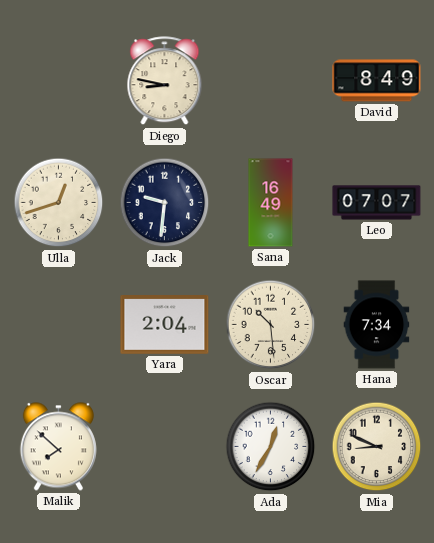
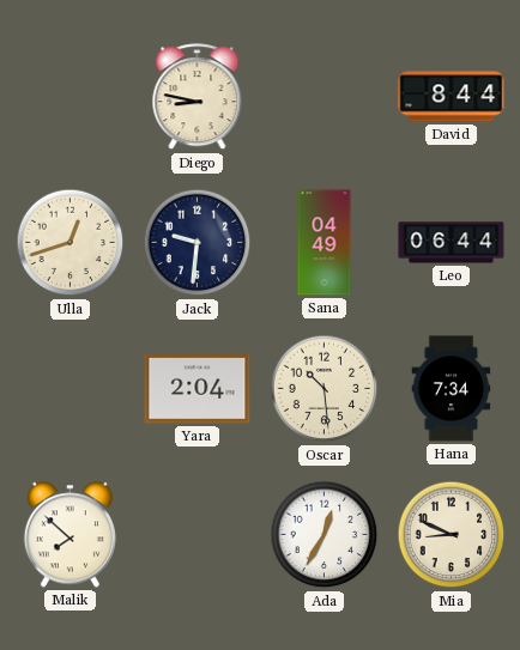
David: 8:49 -> 8:44 (452, 97)
Sana: 16:49 -> 04:49 (325, 243)
Leo: 07:07 -> 06:44 (452, 243)
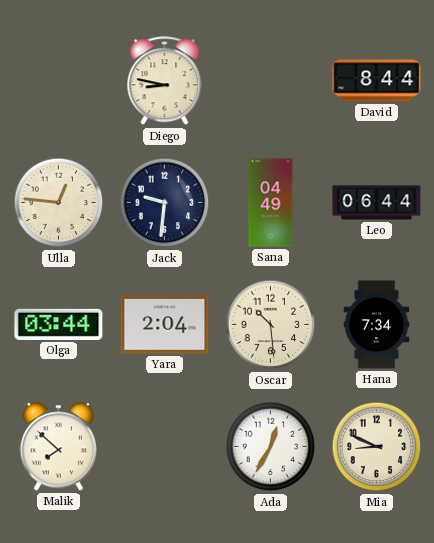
Ulla: 12:42 -> 12:46 (59, 203)
Olga: none -> 03:44 (59, 324)
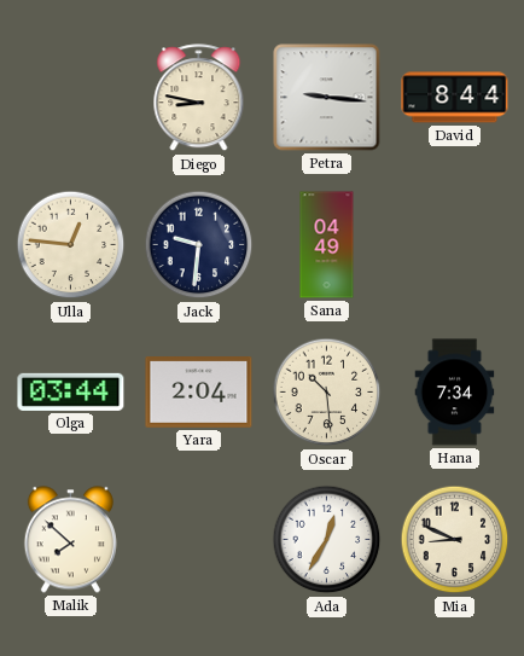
Petra: none -> 9:16 (327, 98)
Leo: 06:44 -> none (377, 203)
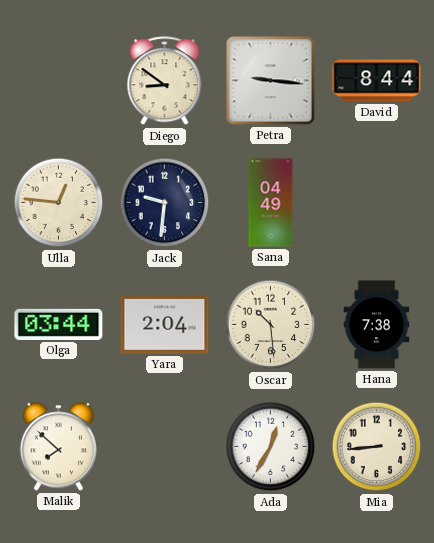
Diego: 8:47 -> 8:51 (165, 81)
Hana: 7:34 -> 7:38 (377, 325)
Mia: 8:49 -> 8:44 (377, 447)
